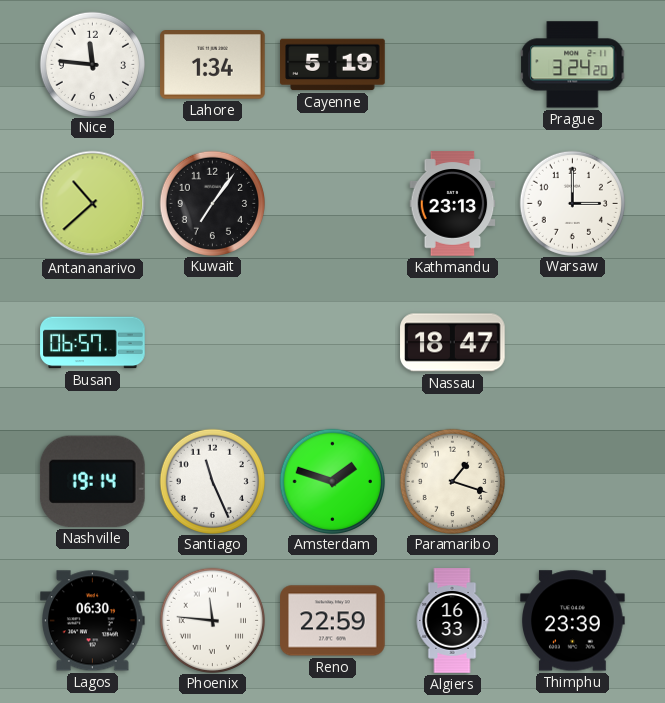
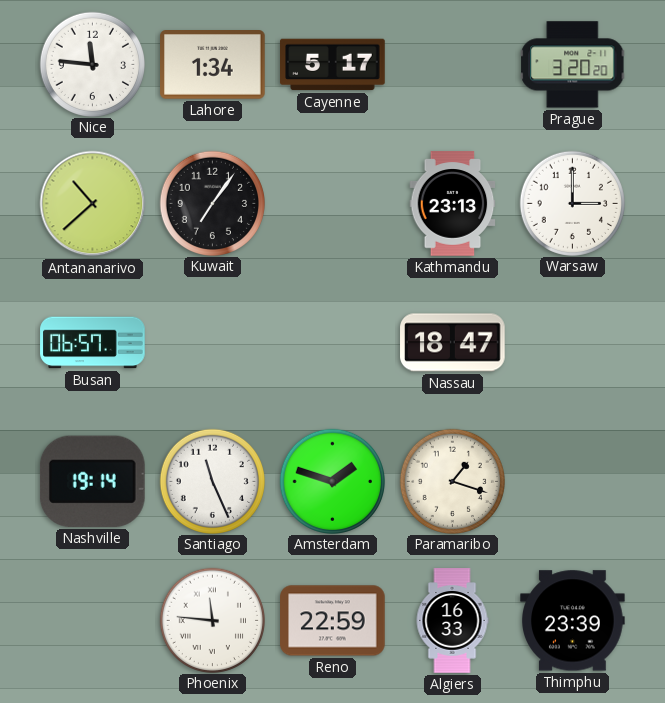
Cayenne: 5:19 -> 5:17 (333, 65)
Prague: 3:24 -> 3:20 (573, 65)
Lagos: 06:30 -> none (93, 621)
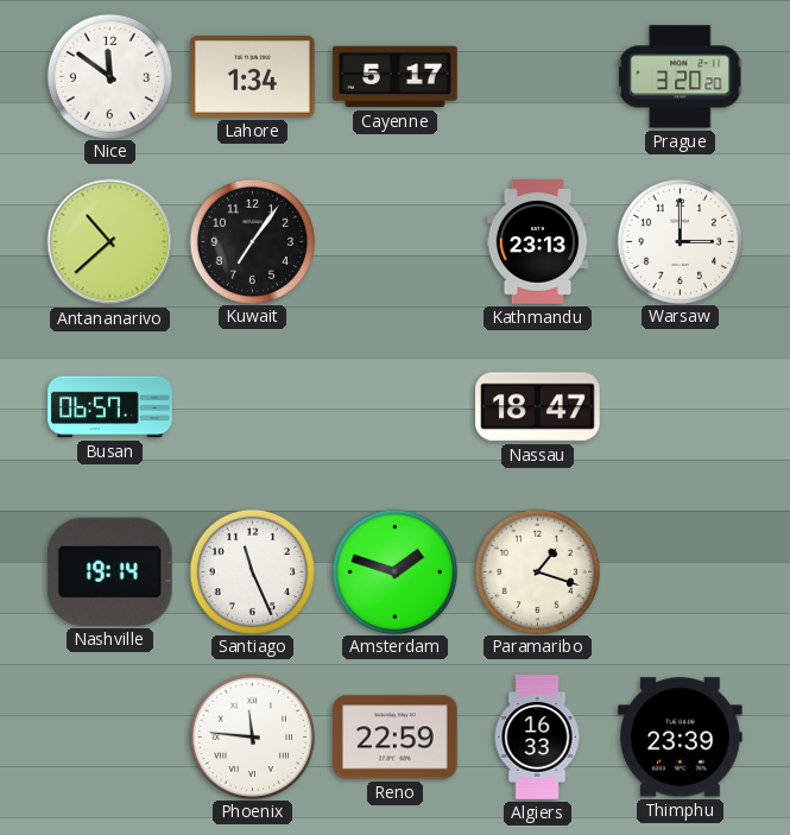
Nice: 11:46 -> 11:51 (109, 76)
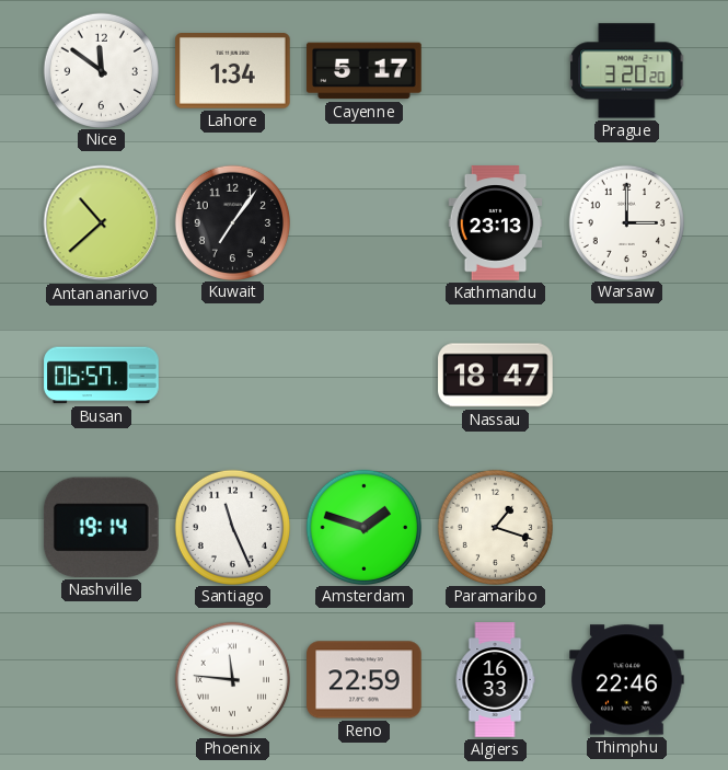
Thimphu: 23:39 -> 22:46 (627, 680)
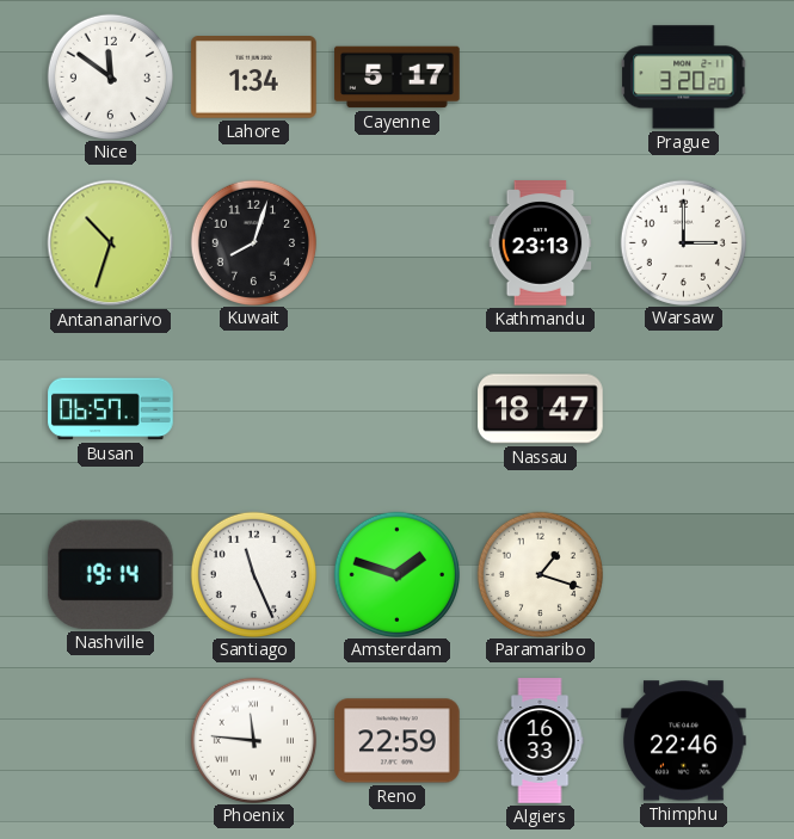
Antananarivo: 10:38 -> 10:33 (111, 243)
Kuwait: 7:06 -> 8:03 (253, 242)
